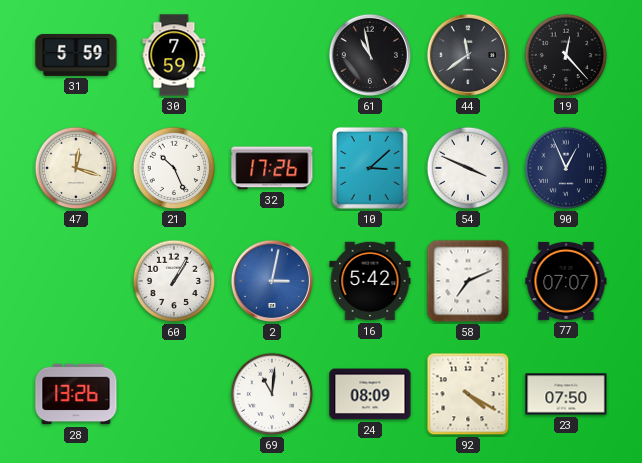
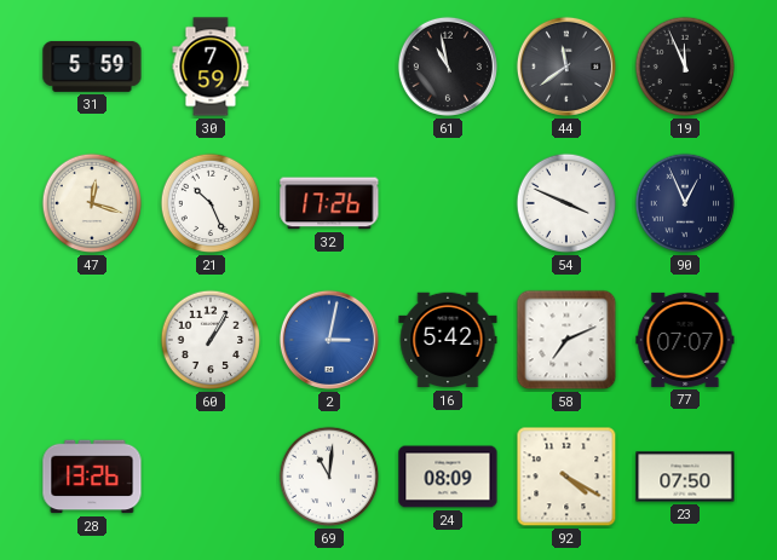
19: 12:23 -> 11:56 (685, 67)
10: 3:08 -> none (370, 168)
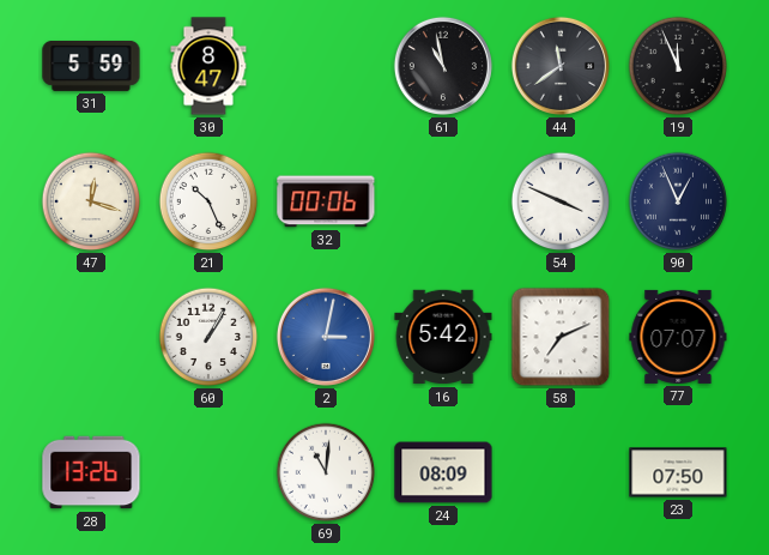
30: 7:59 -> 8:47 (208, 66)
32: 17:26 -> 00:06 (326, 201)
92: 4:20 -> none (566, 477)
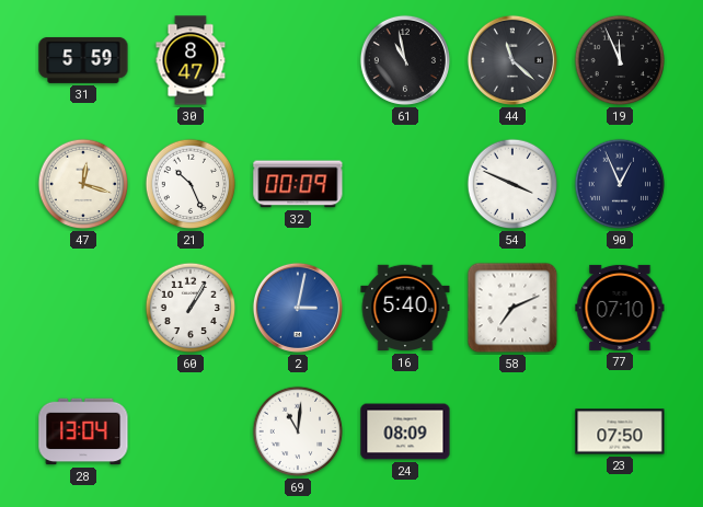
44: 11:39 -> 11:22 (512, 60)
32: 00:06 -> 00:09 (298, 184)
16: 5:42 -> 5:40 (405, 308)
77: 07:07 -> 07:10 (620, 308)
28: 13:26 -> 13:04 (83, 431)
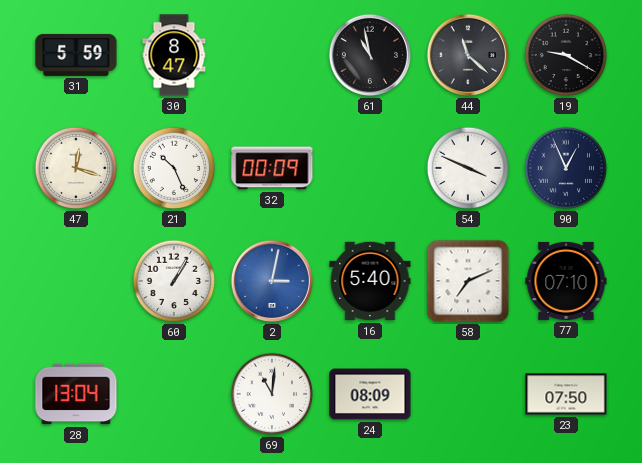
19: 11:56 -> 9:20 (566, 55)
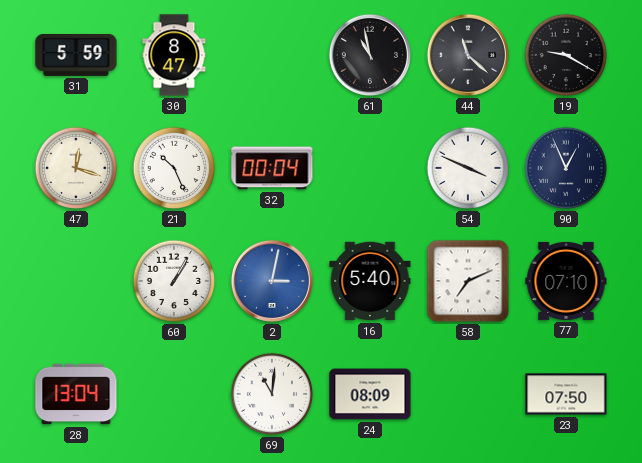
32: 00:09 -> 00:04 (272, 168)
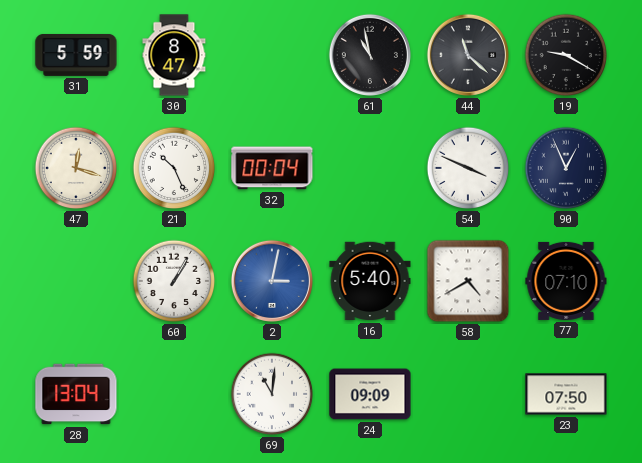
58: 7:11 -> 4:40 (468, 281)
24: 08:09 -> 09:09 (370, 394)
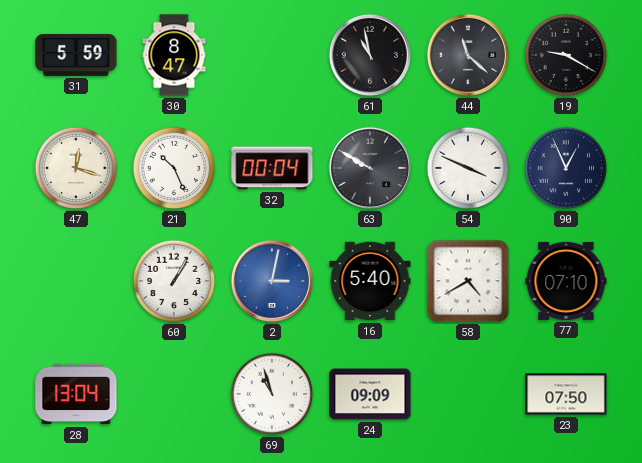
63: none -> 9:50 (370, 168)
69: 11:01 -> 10:57 (272, 394)
